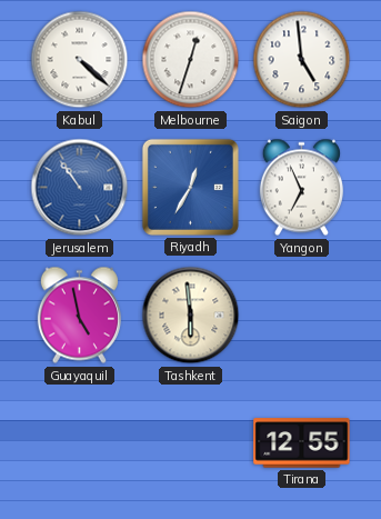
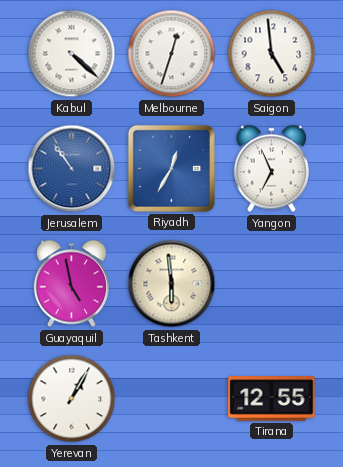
Yerevan: none -> 1:05 (72, 399)
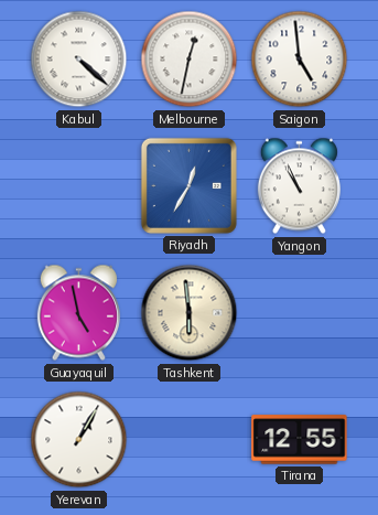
Melbourne: 12:33 -> 12:32 (190, 60)
Jerusalem: 10:54 -> none (72, 169)
Yangon: 6:56 -> 10:56 (299, 186)
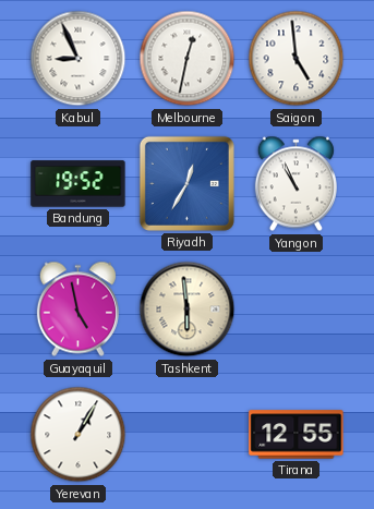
Kabul: 4:22 -> 8:56 (79, 59)
Bandung: none -> 19:52 (79, 184)
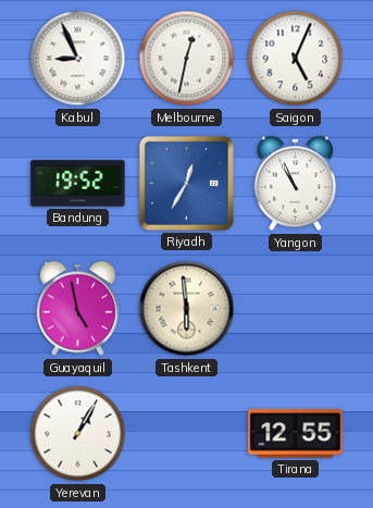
Saigon: 4:59 -> 5:04 (296, 59)
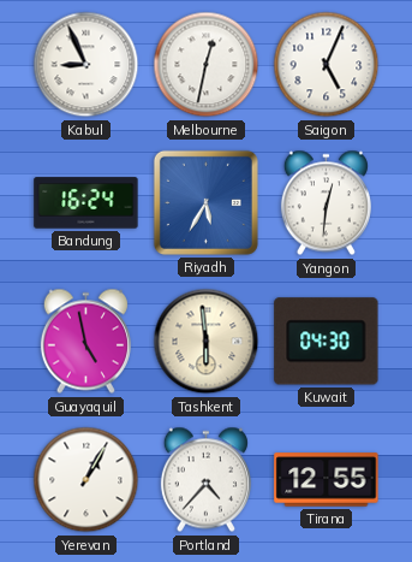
Bandung: 19:52 -> 16:24 (86, 203)
Riyadh: 12:35 -> 5:35 (205, 202)
Yangon: 10:56 -> 12:31 (326, 203)
Kuwait: none -> 04:30 (327, 342)
Portland: none -> 4:37 (205, 480)
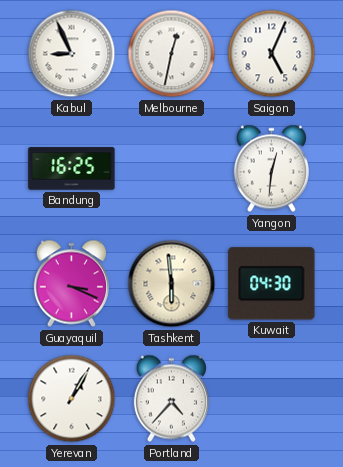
Bandung: 16:24 -> 16:25 (72, 169)
Riyadh: 5:35 -> none (205, 202)
Guayaquil: 4:58 -> 3:19 (71, 284)
Tirana: 12:55 -> none (327, 480)
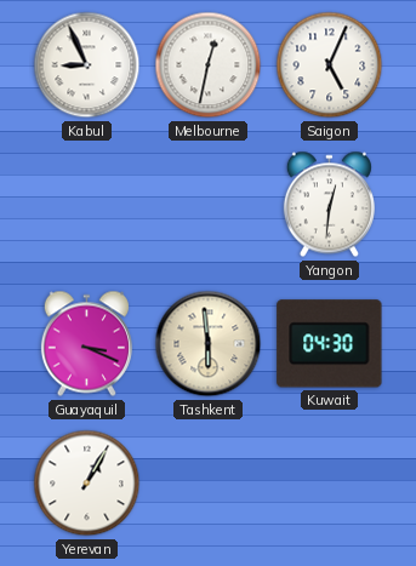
Bandung: 16:25 -> none (72, 169)
Portland: 4:37 -> none (171, 399)
